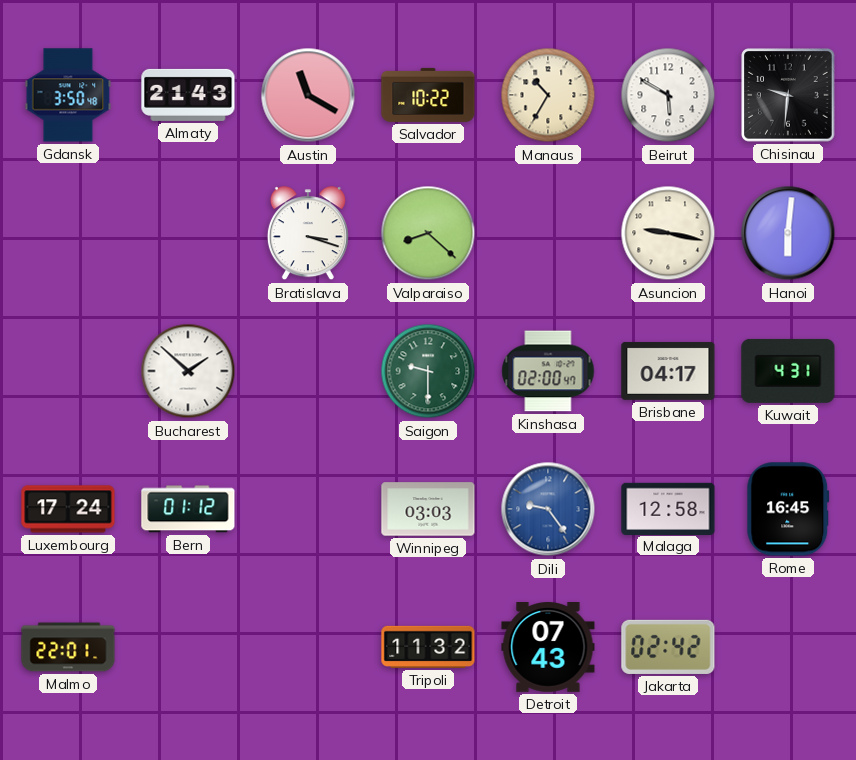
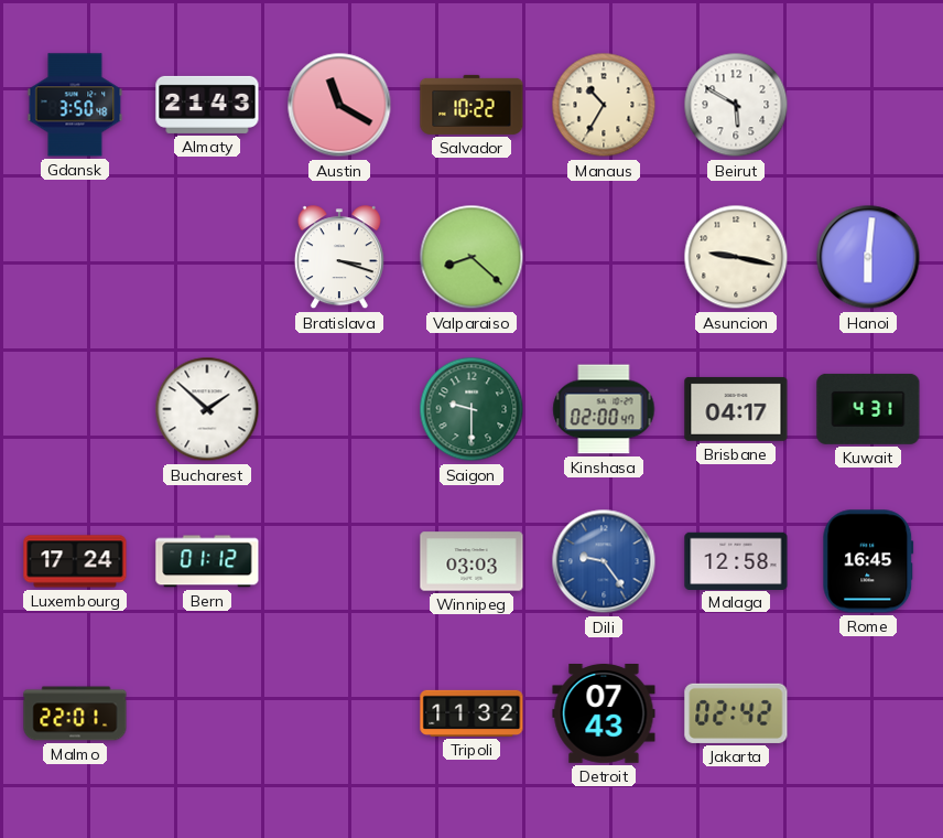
Chisinau: 9:31 -> none (788, 95)
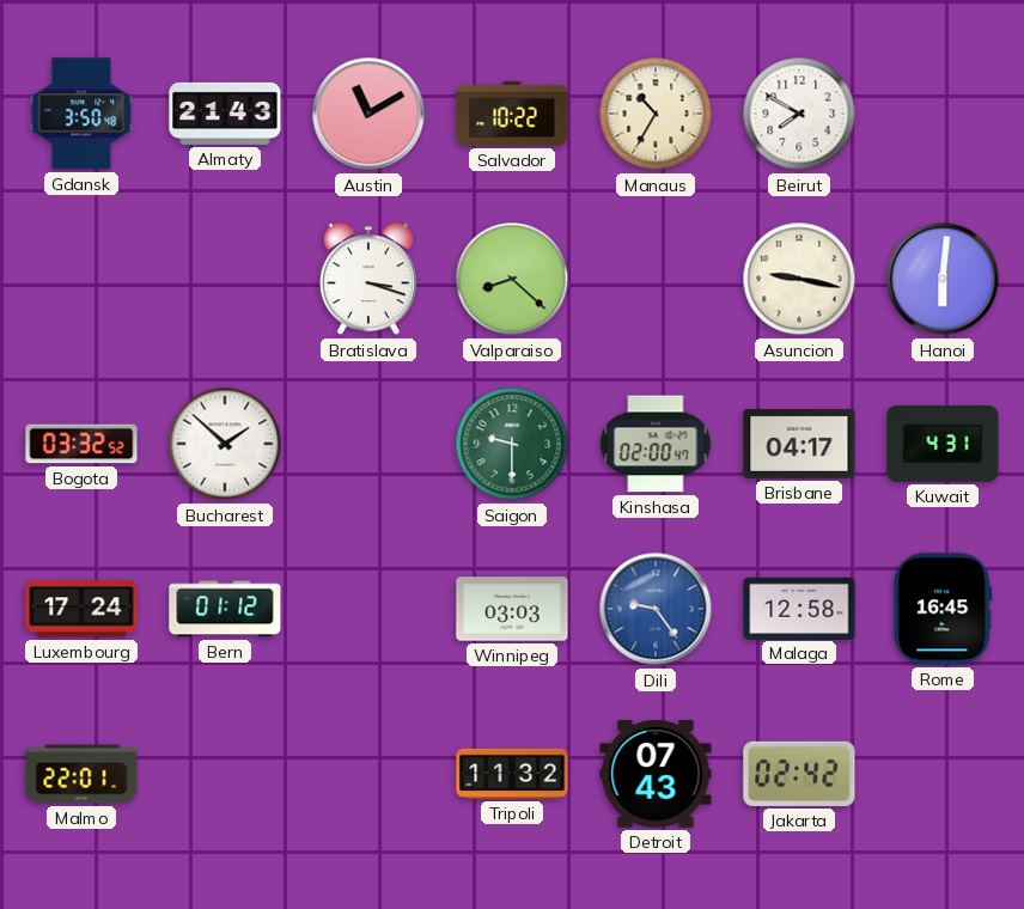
Austin: 11:20 -> 11:10 (368, 114)
Beirut: 5:50 -> 7:50 (799, 114)
Bogota: none -> 03:32 (81, 444)
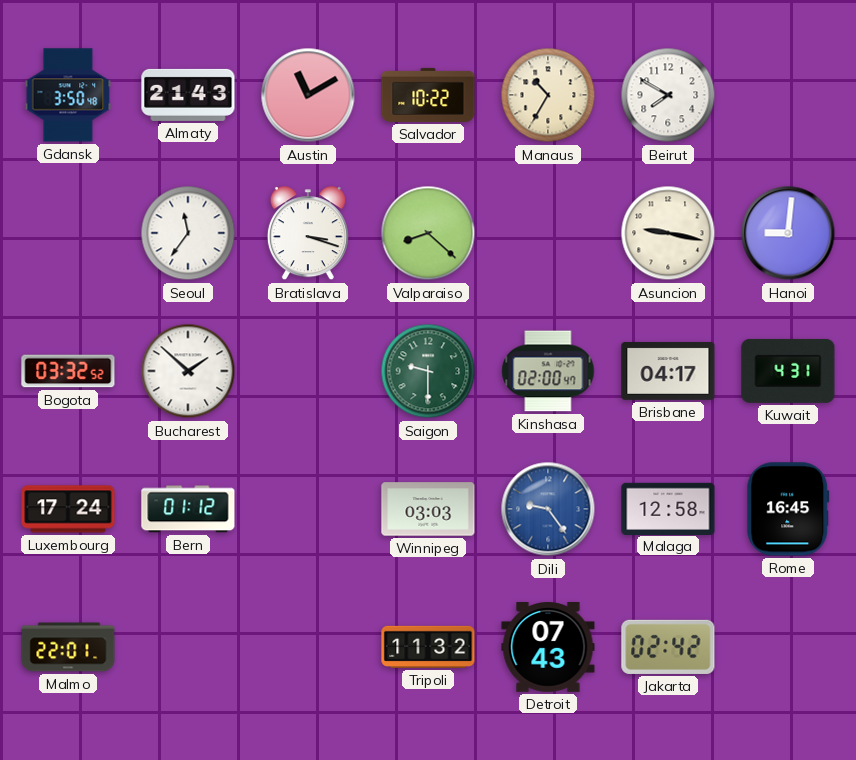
Seoul: none -> 11:36 (188, 233)
Hanoi: 6:01 -> 9:01 (788, 233)
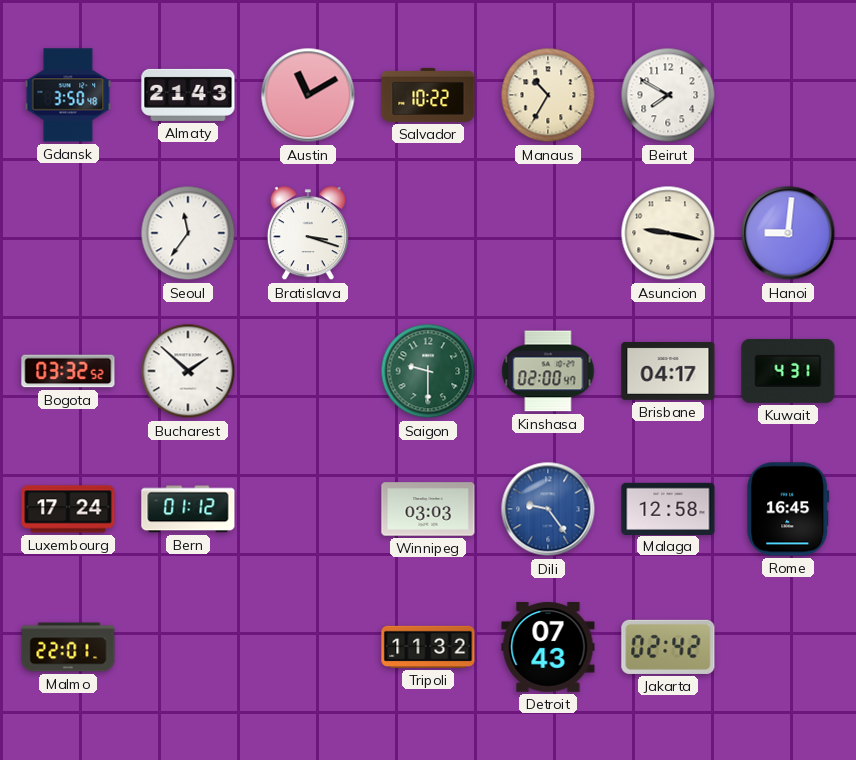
Valparaiso: 8:22 -> none (428, 233)
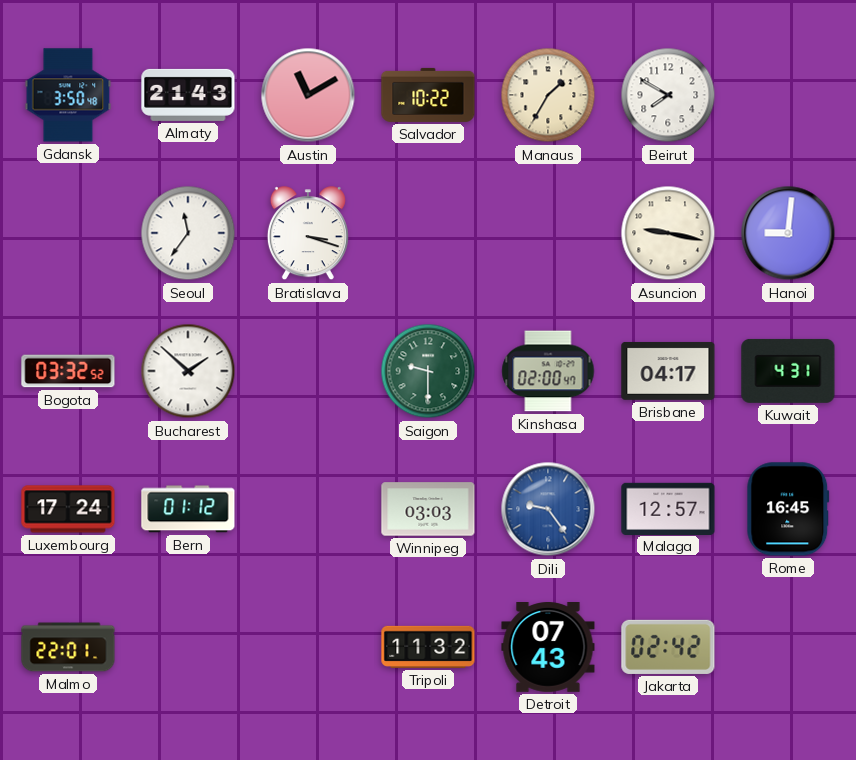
Manaus: 10:35 -> 1:35 (548, 95)
Malaga: 12:58 -> 12:57 (668, 508)
